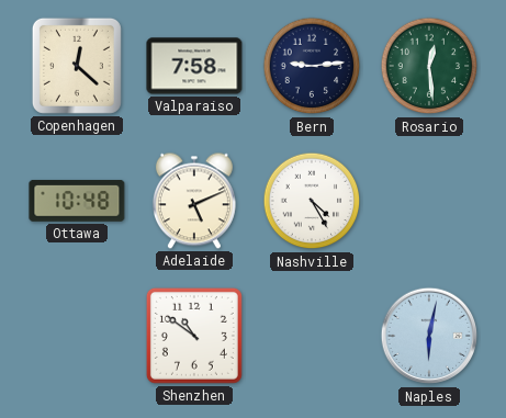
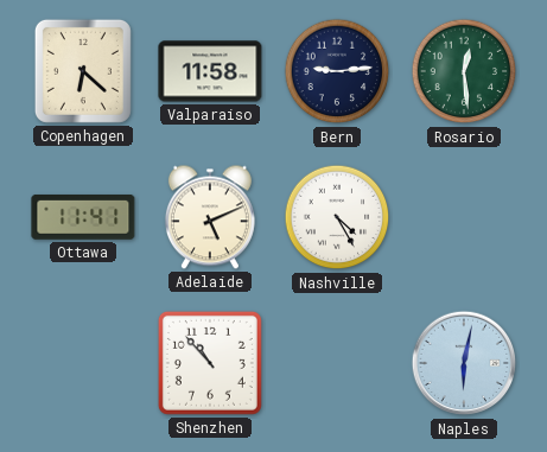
Copenhagen: 12:22 -> 6:22 (83, 71)
Valparaiso: 7:58 -> 11:58 (210, 71)
Ottawa: 10:48 -> 11:41 (83, 217)
Shenzhen: 10:51 -> 10:53 (210, 363)
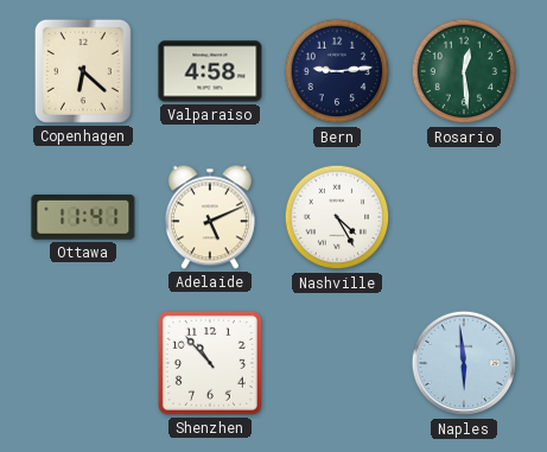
Valparaiso: 11:58 -> 4:58 (210, 71)
Naples: 6:02 -> 5:59 (464, 363)
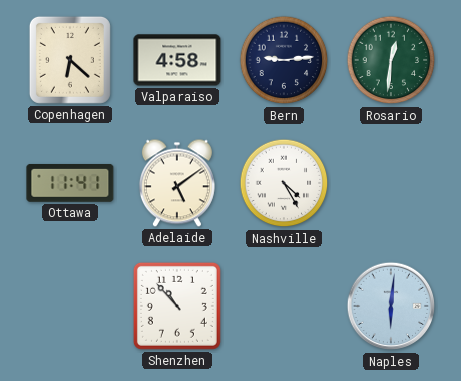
Rosario: 12:29 -> 12:31 (391, 60)
Adelaide: 5:11 -> 5:09 (177, 183)
Naples: 5:59 -> 6:01 (391, 306)
